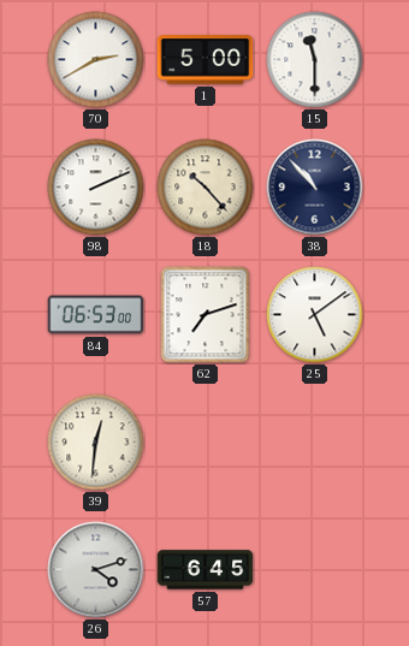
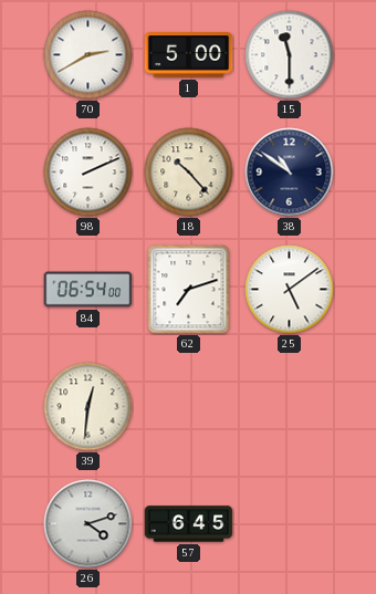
38: 10:53 -> 10:51 (290, 173)
84: 06:53 -> 06:54 (88, 290)
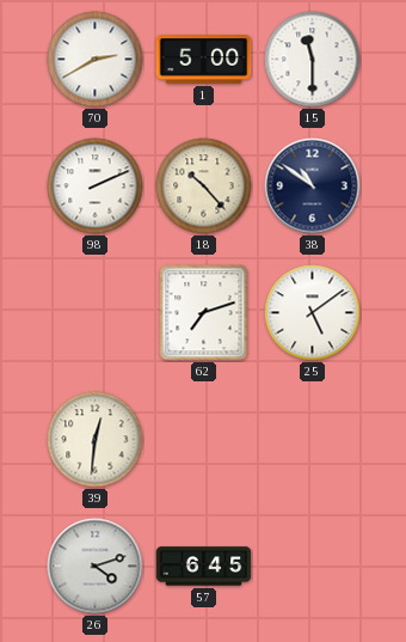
84: 06:54 -> none (88, 290)
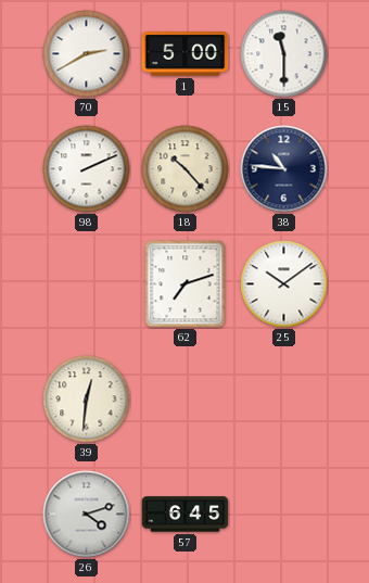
38: 10:51 -> 10:46 (284, 169)
25: 5:09 -> 10:09 (284, 284)
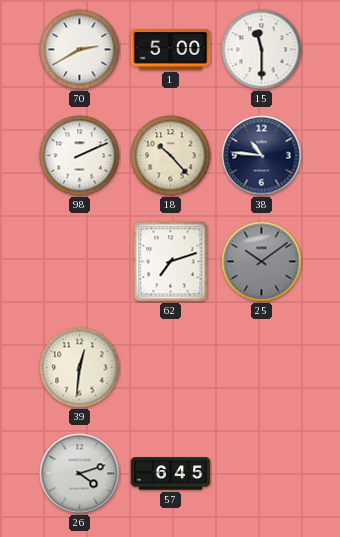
25 dial: white -> grey (262, 262)
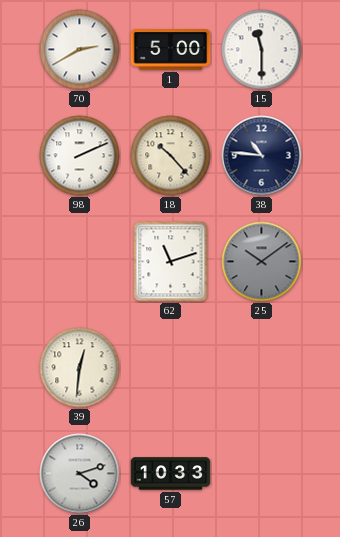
62: 7:12 -> 11:12 (171, 262)
57: 6:45 -> 10:33 (171, 474)
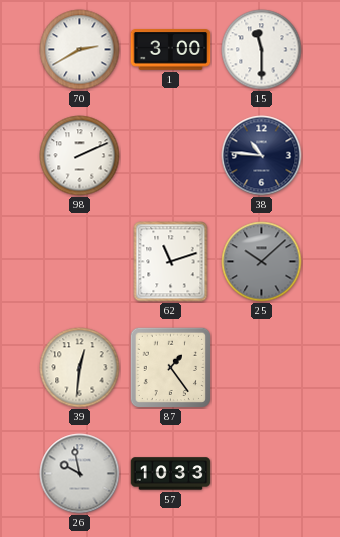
1: 5:00 -> 3:00 (171, 50)
18: 10:23 -> none (171, 156)
25: 10:09 -> 10:08 (262, 262)
87: none -> 1:24 (170, 367)
26: 4:12 -> 9:58 (80, 474)
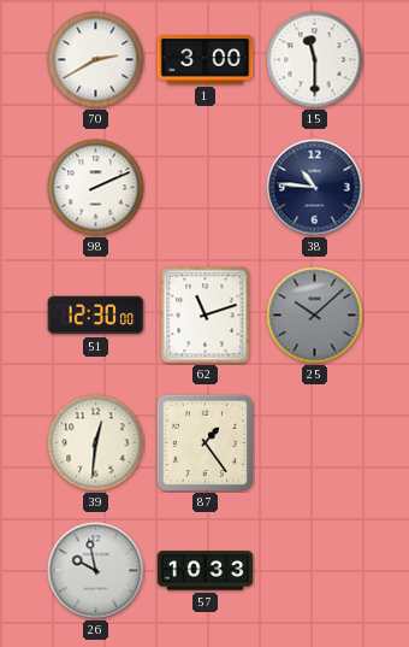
51: none -> 12:30 (96, 316)
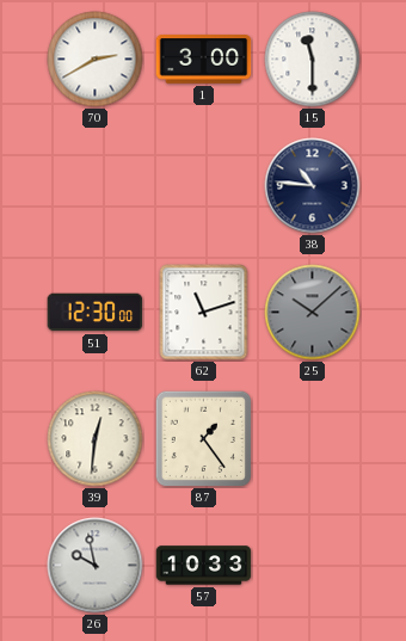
98: 2:11 -> none (96, 188)
